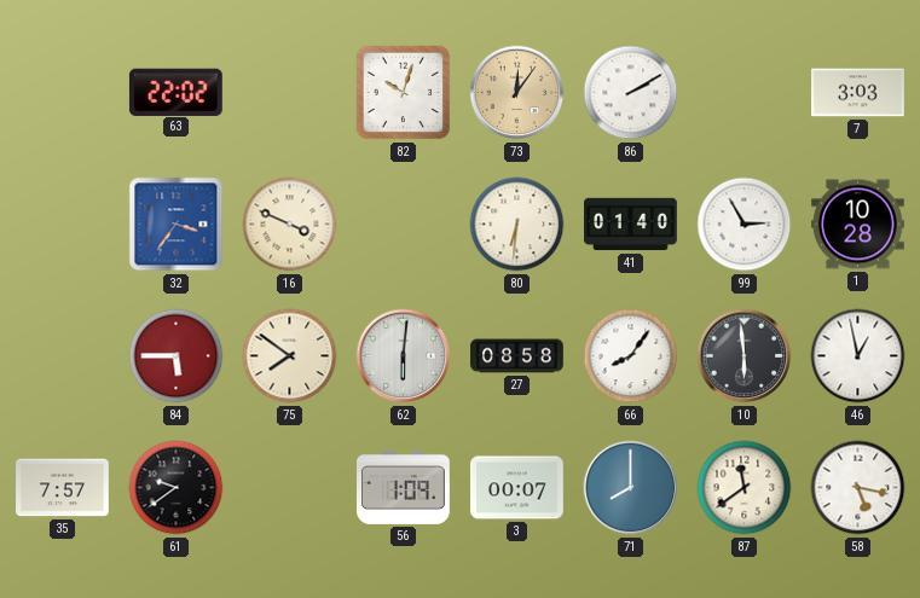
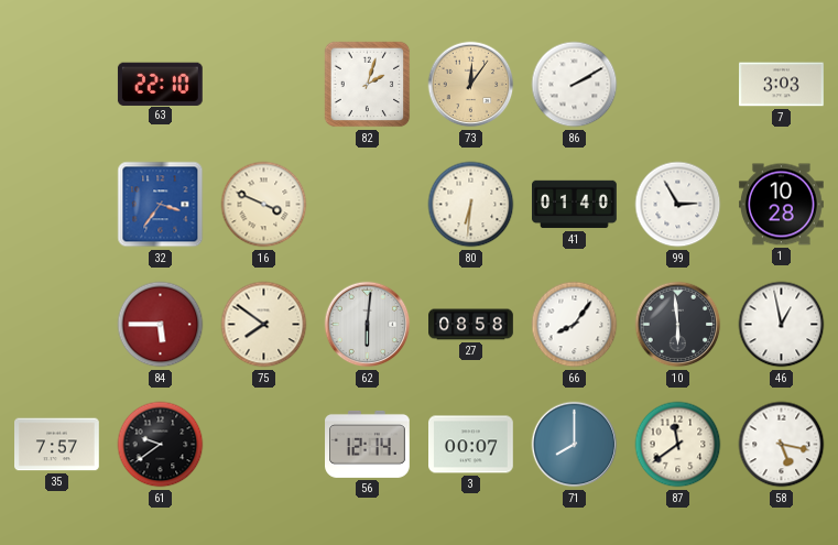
63: 22:02 -> 22:10 (160, 84)
82: 10:03 -> 2:03 (368, 85)
56: 1:09 -> 12:14 (368, 444)
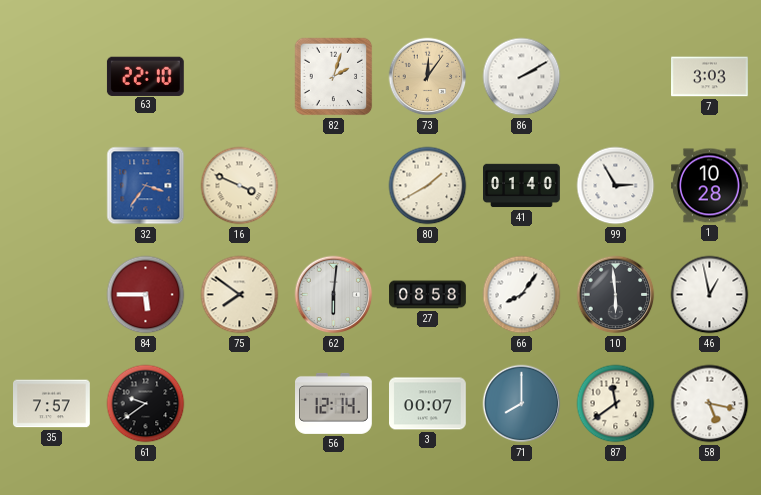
80: 6:31 -> 1:40 (428, 186)
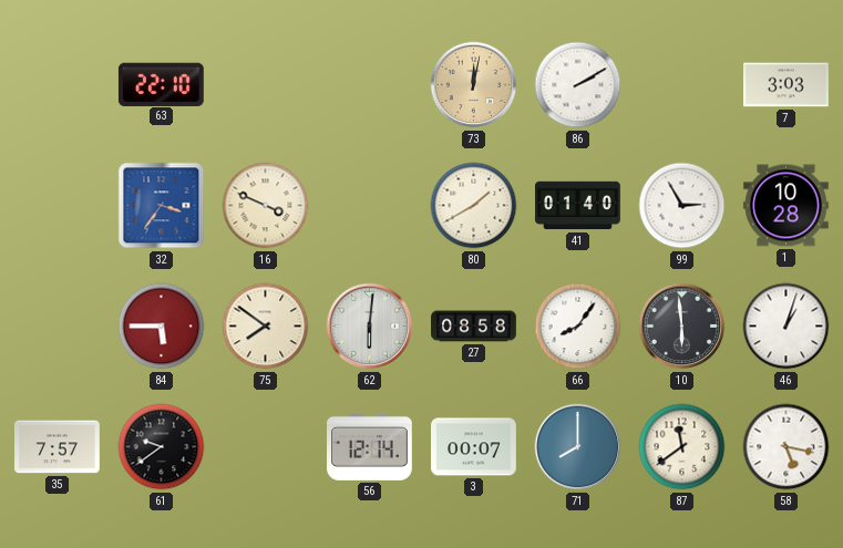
82: 2:03 -> none (334, 77)
73: 12:06 -> 12:02 (474, 85)
46: 12:58 -> 1:03 (787, 327)
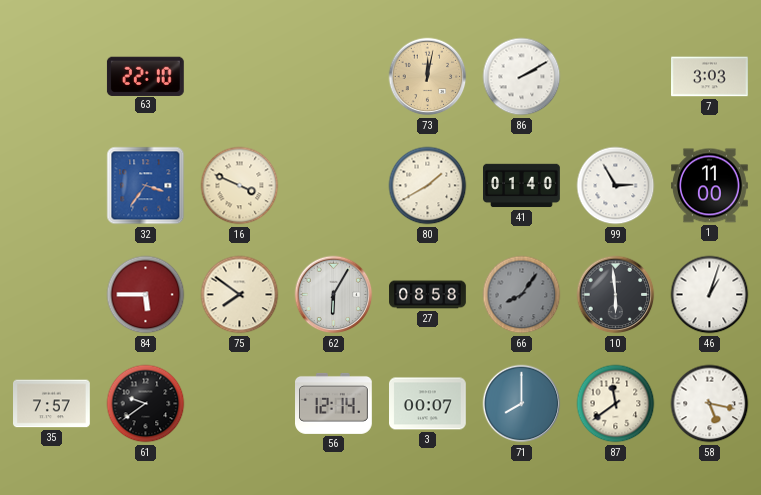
1: 10:28 -> 11:00 (710, 186)
62: 6:01 -> 6:05 (334, 295)
66 dial: white -> grey (522, 295)
